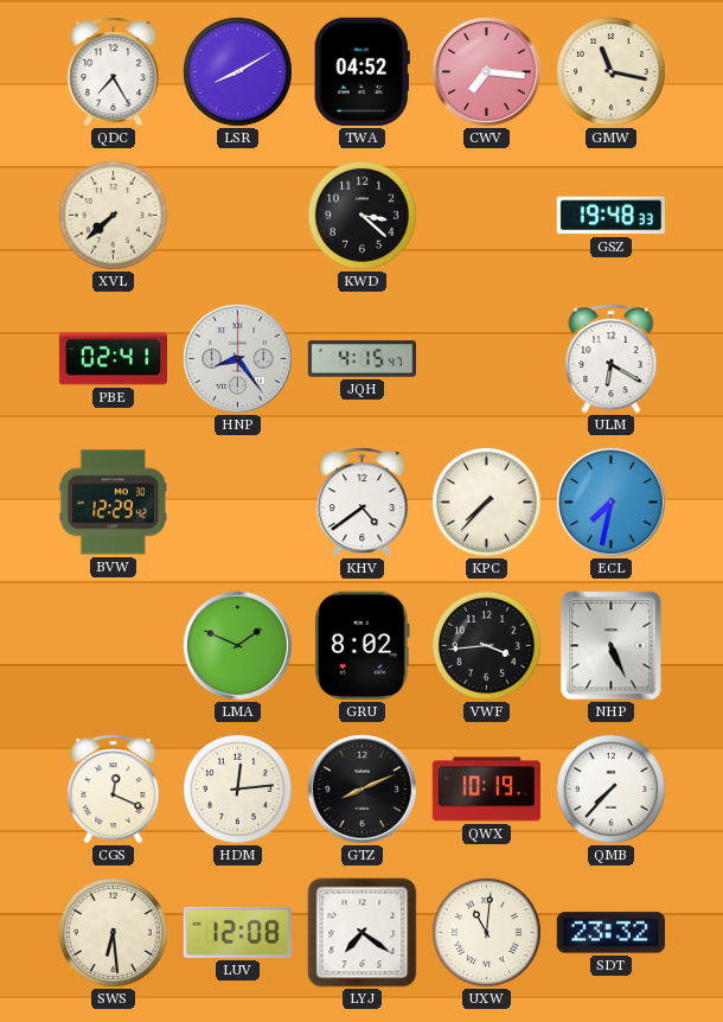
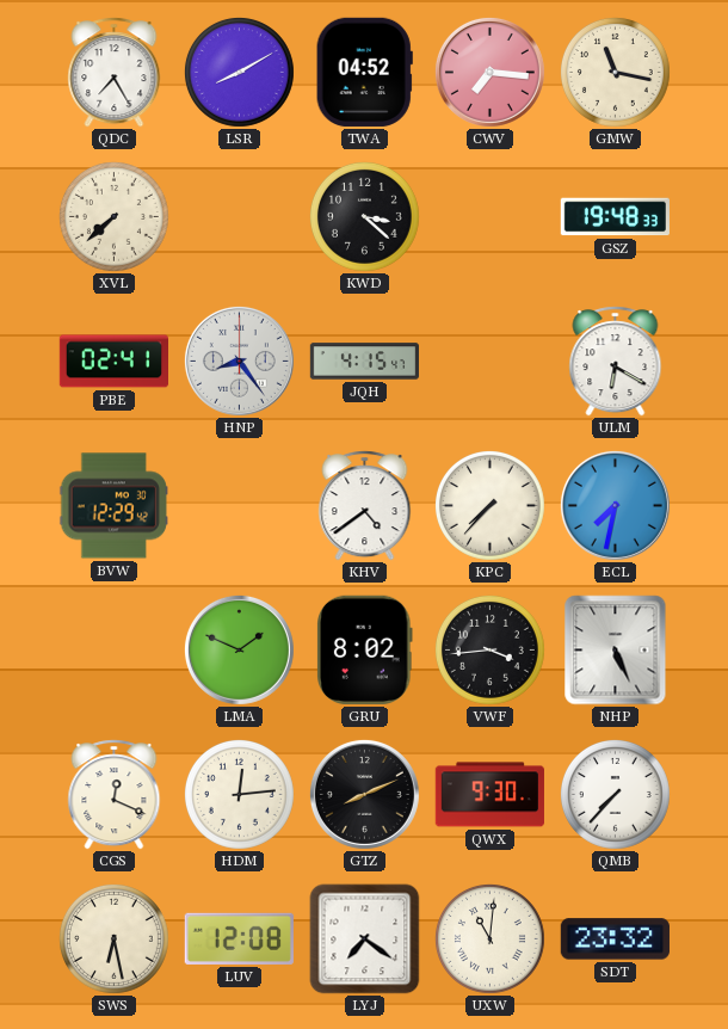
QWX: 10:19 -> 9:30 (489, 795)
SWS: 6:29 -> 6:28 (113, 938)
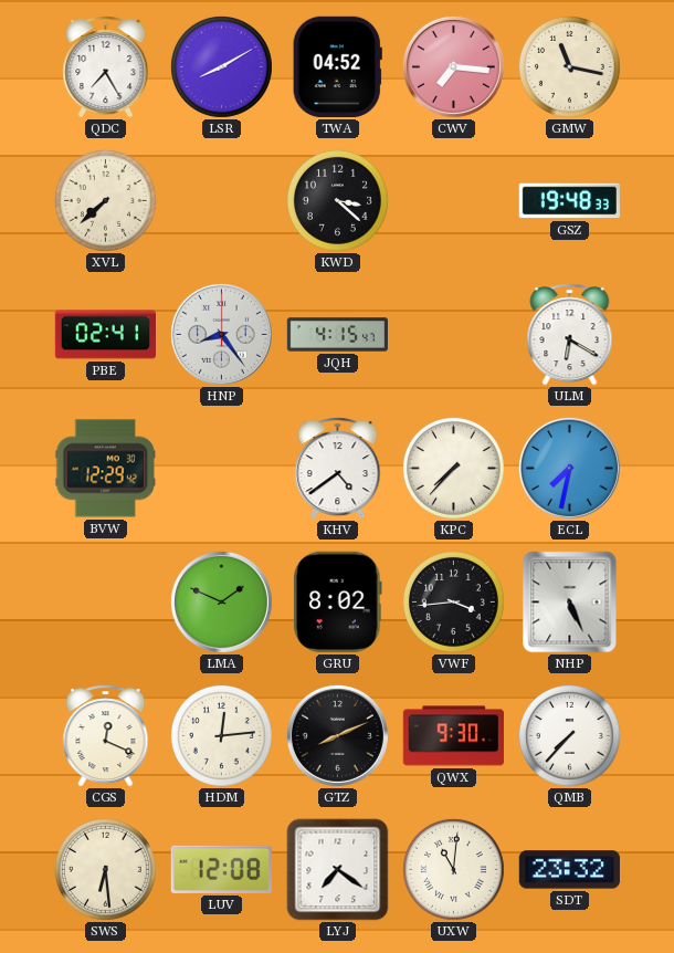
SWS: 6:28 -> 6:29 (105, 869)
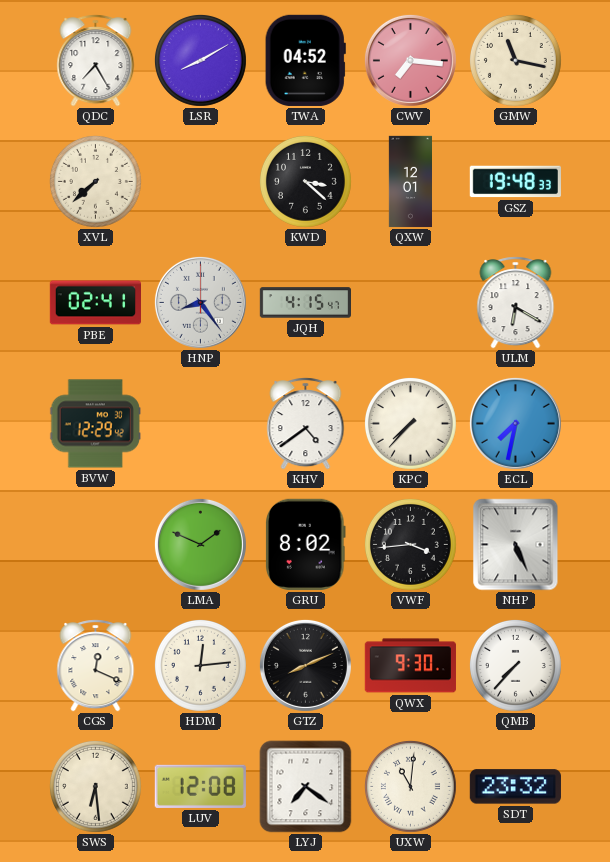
QXW: none -> 12:01 (410, 182)
